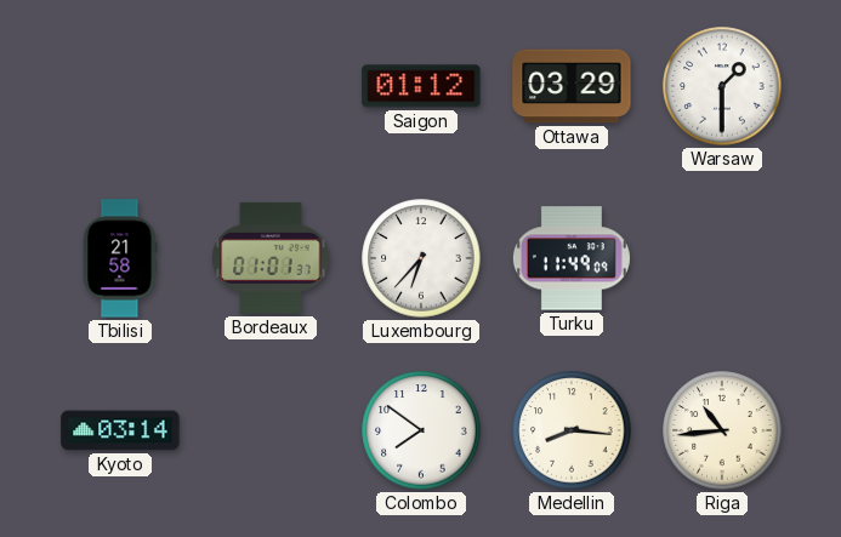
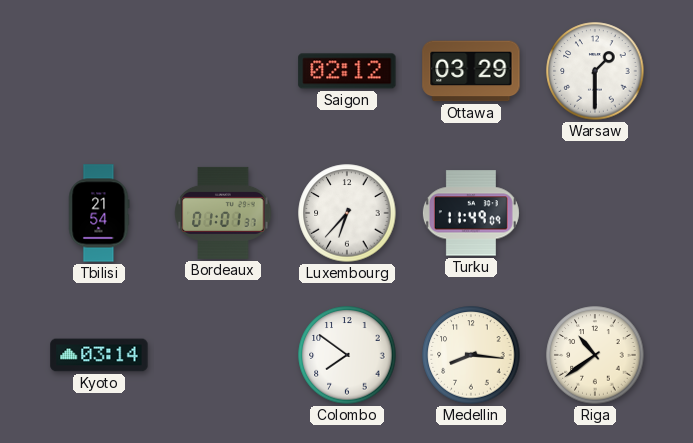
Saigon: 01:12 -> 02:12 (347, 71)
Tbilisi: 21:58 -> 21:54 (99, 213)
Riga: 10:44 -> 10:39 (595, 355)
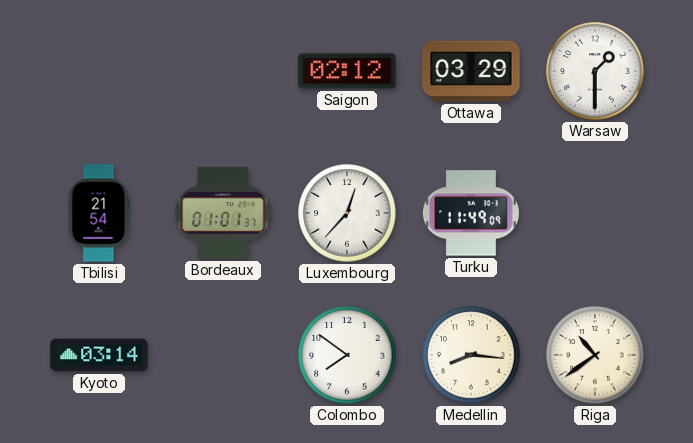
Luxembourg: 6:37 -> 12:37 (347, 213)
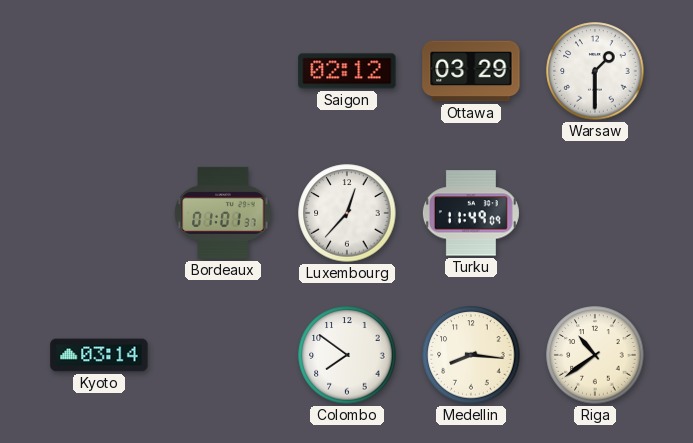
Tbilisi: 21:54 -> none (99, 213)
